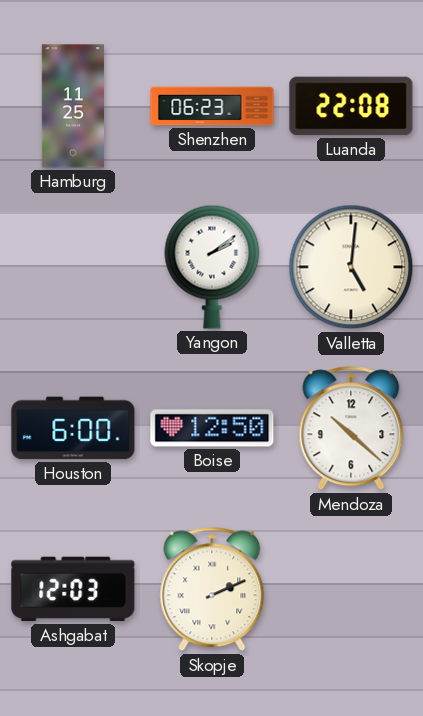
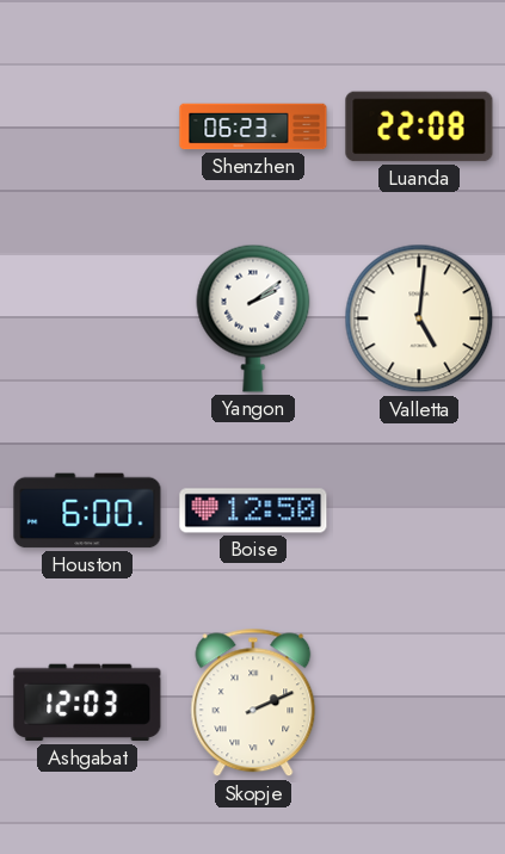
Hamburg: 11:25 -> none (73, 106)
Mendoza: 10:22 -> none (351, 428)
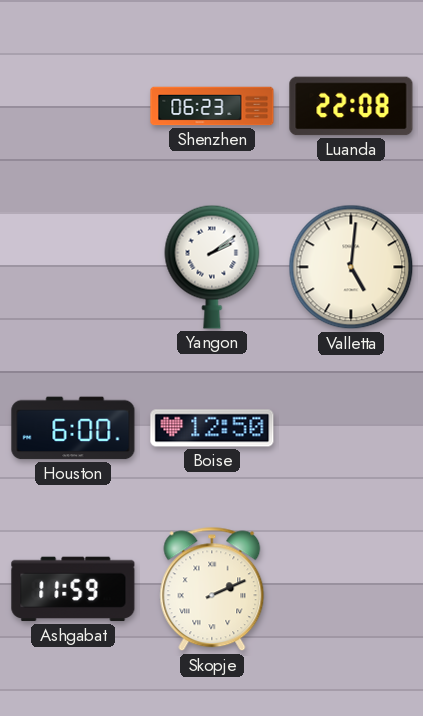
Ashgabat: 12:03 -> 11:59 (73, 589)
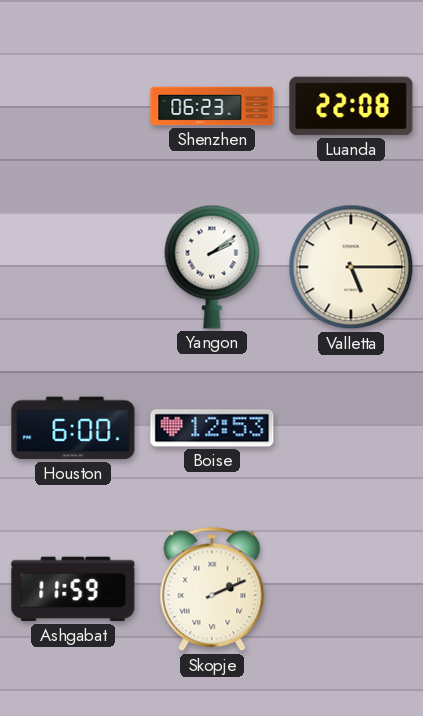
Valletta: 5:01 -> 5:15 (351, 267)
Boise: 12:50 -> 12:53 (212, 428)
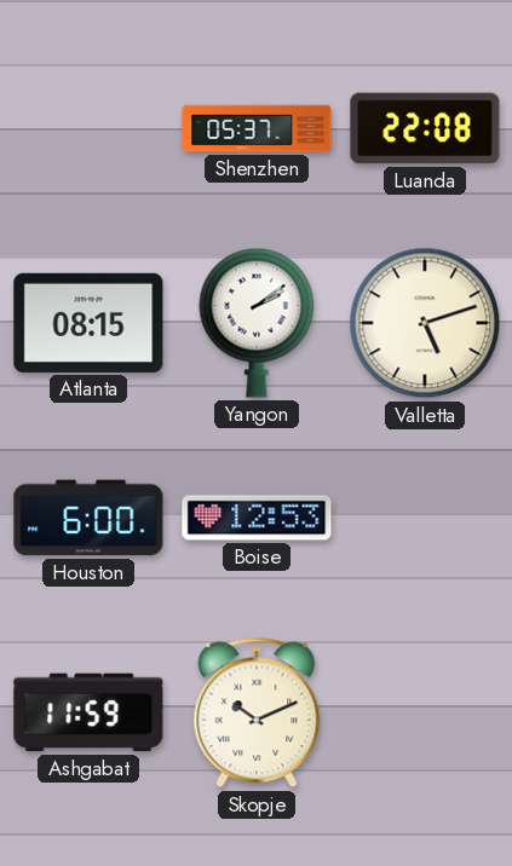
Shenzhen: 06:23 -> 05:37 (257, 128)
Atlanta: none -> 08:15 (88, 323)
Valletta: 5:15 -> 5:12 (425, 323)
Skopje: 2:11 -> 10:11 (257, 712)
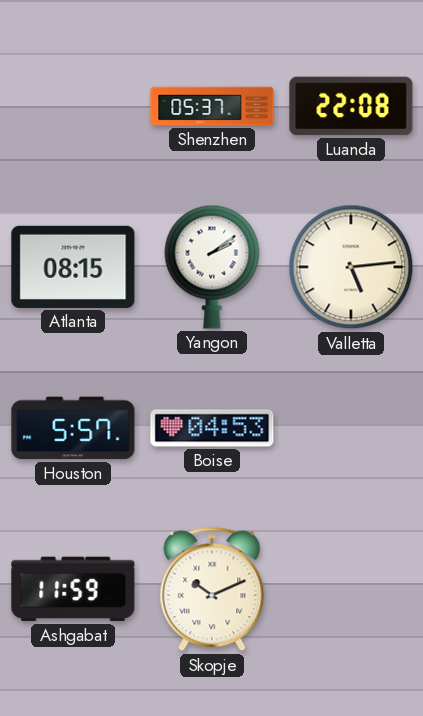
Valletta: 5:12 -> 5:14 (351, 267)
Houston: 6:00 -> 5:57 (73, 428)
Boise: 12:53 -> 04:53 (212, 428)
